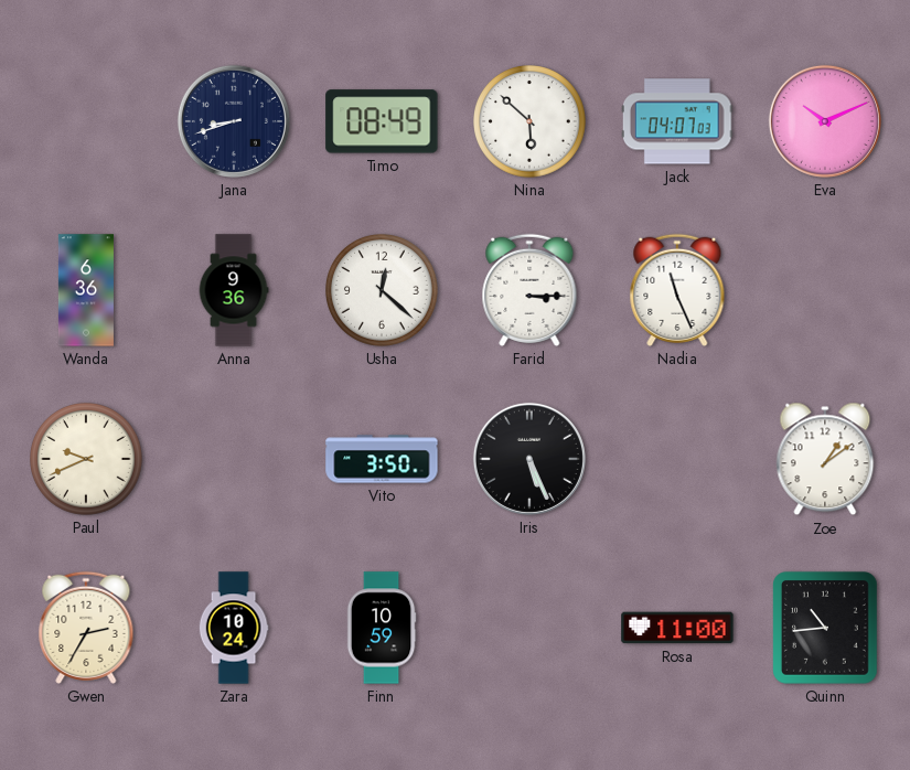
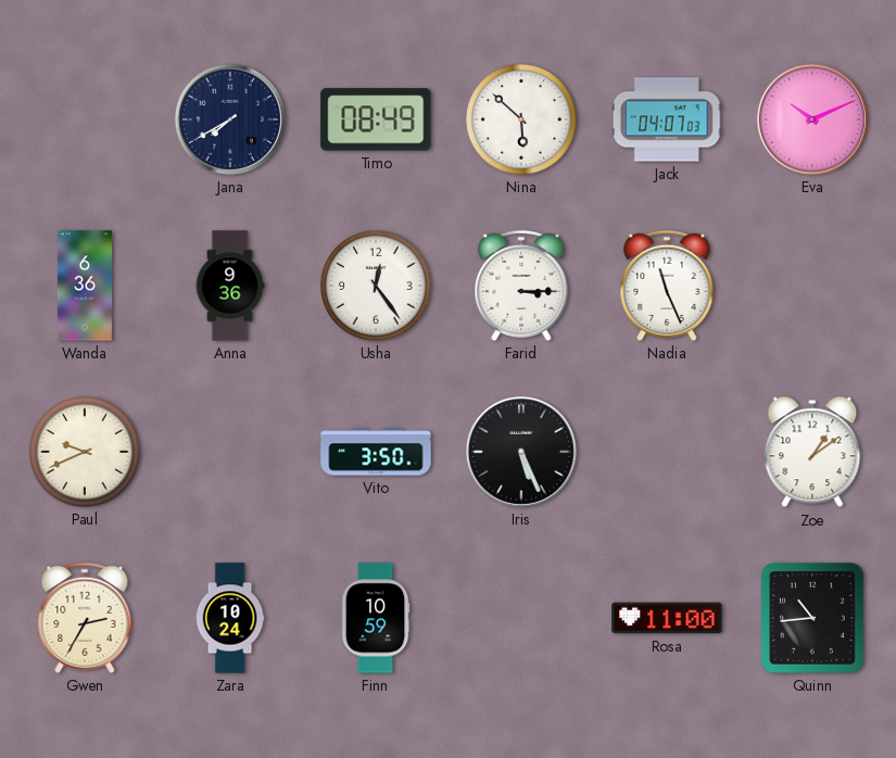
Jana: 8:42 -> 7:40 (230, 119)
Usha: 12:22 -> 12:24 (376, 286)
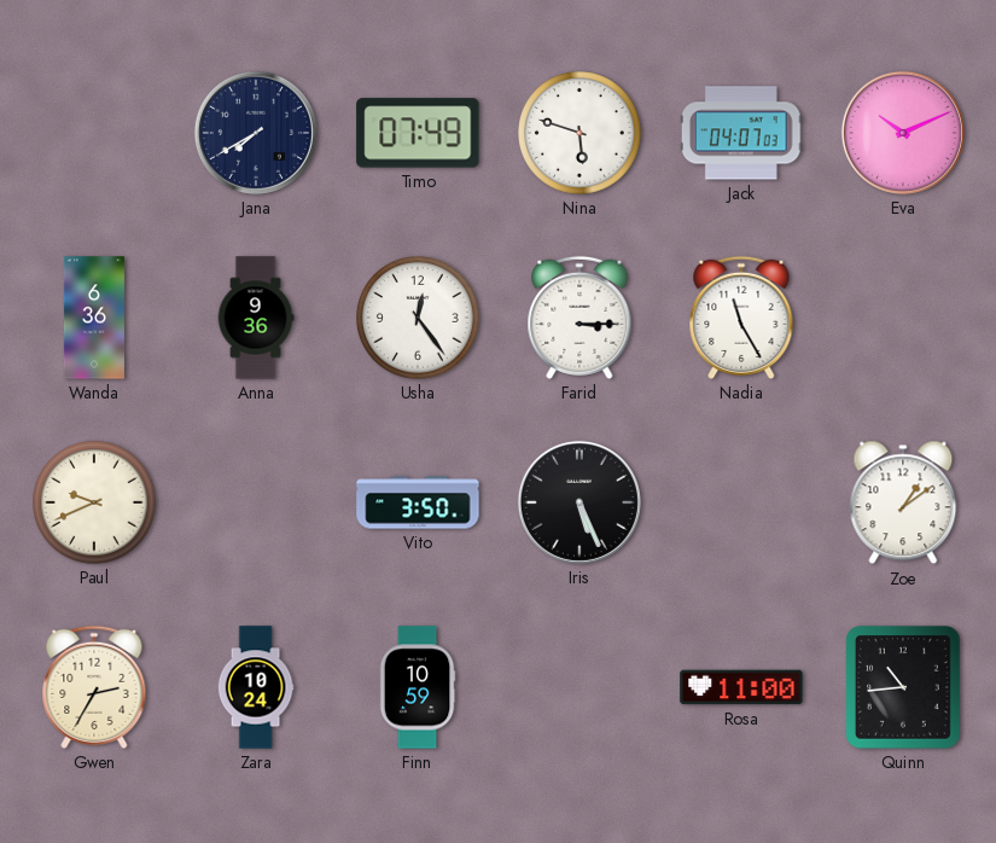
Timo: 08:49 -> 07:49 (418, 133)
Nina: 5:52 -> 5:48 (579, 133)
Nadia: 11:26 -> 11:25 (741, 318)
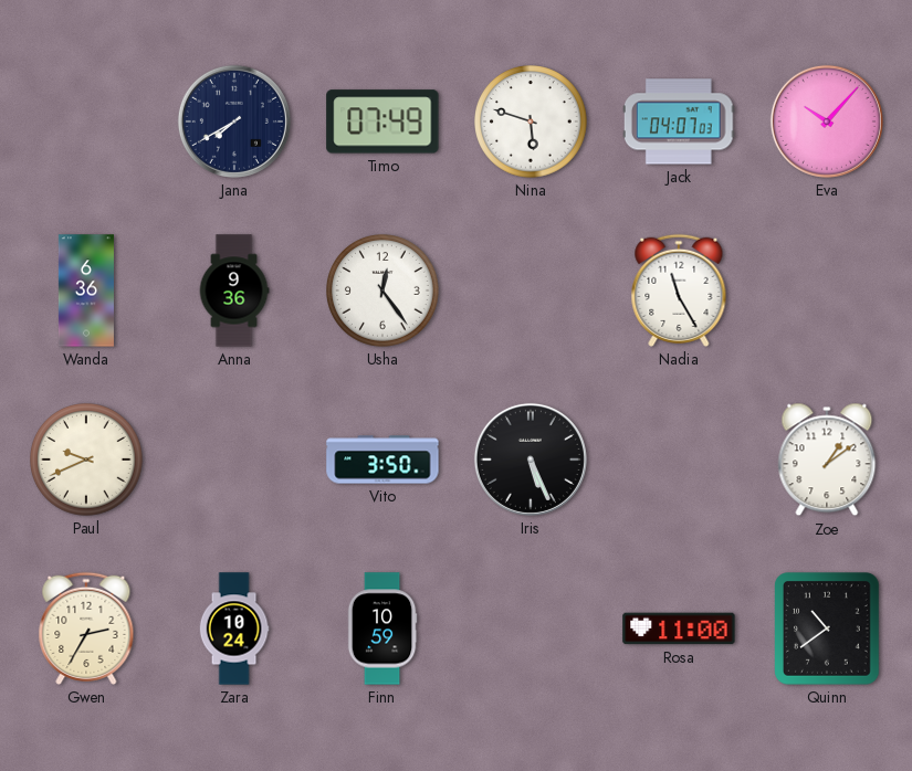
Eva: 10:11 -> 10:07 (827, 122)
Farid: 3:15 -> none (579, 318)
Quinn: 10:44 -> 10:39 (827, 629)
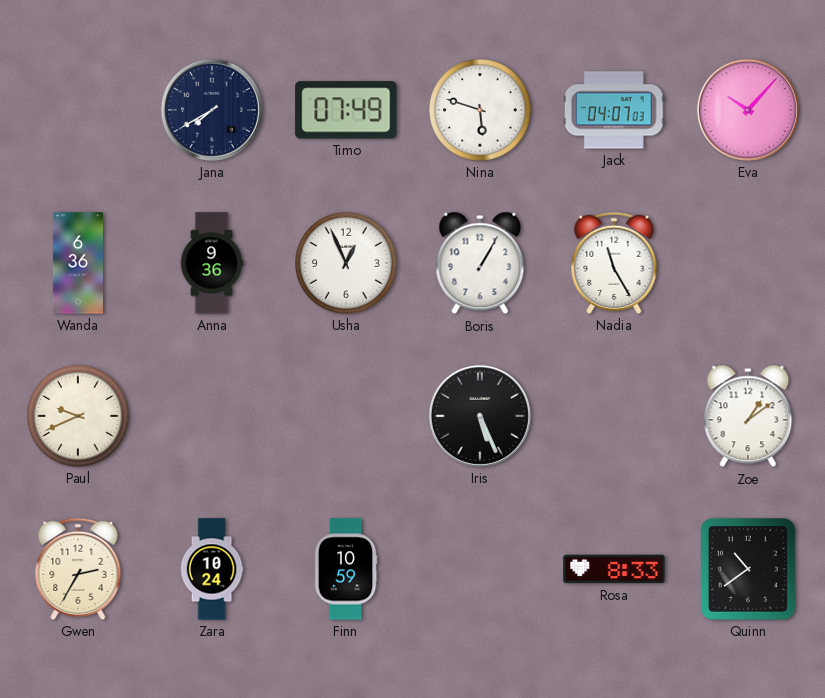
Usha: 12:24 -> 12:56 (346, 263)
Boris: none -> 1:05 (480, 263)
Vito: 3:50 -> none (382, 460)
Rosa: 11:00 -> 8:33 (614, 569)
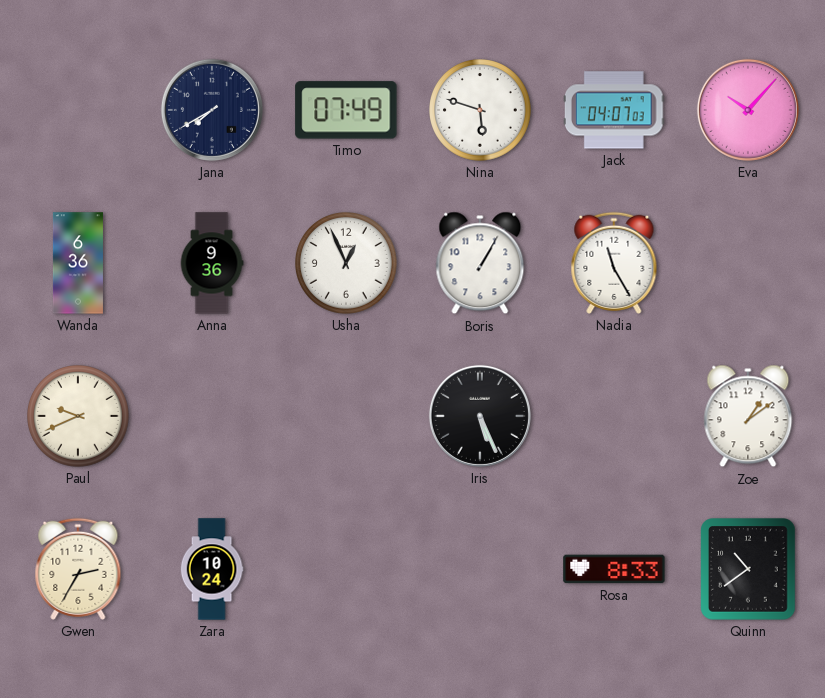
Finn: 10:59 -> none (346, 569)
